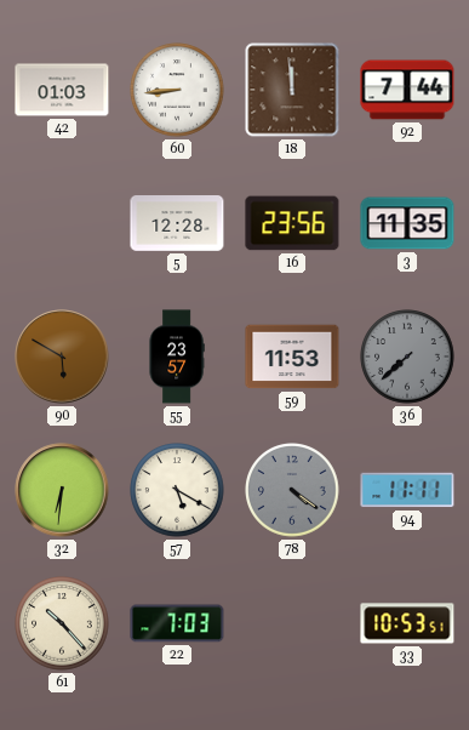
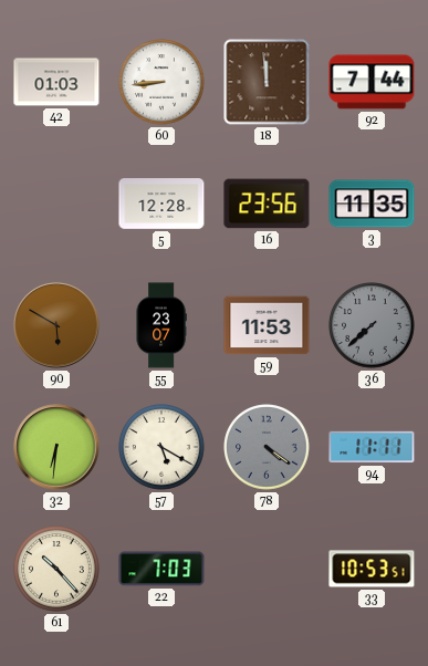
55: 23:57 -> 23:07 (161, 325)
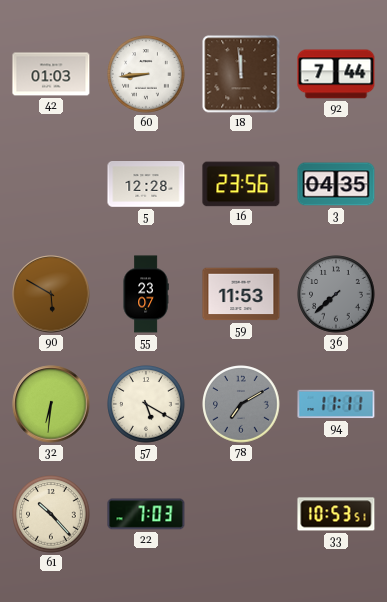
3: 11:35 -> 04:35 (336, 184)
78: 4:21 -> 7:10 (241, 404)
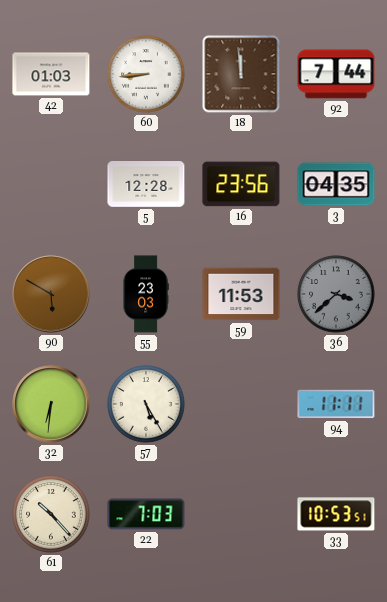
55: 23:07 -> 23:03 (146, 294)
36: 7:38 -> 3:38 (336, 294)
57: 5:20 -> 5:25 (146, 404)
78: 7:10 -> none (241, 404)
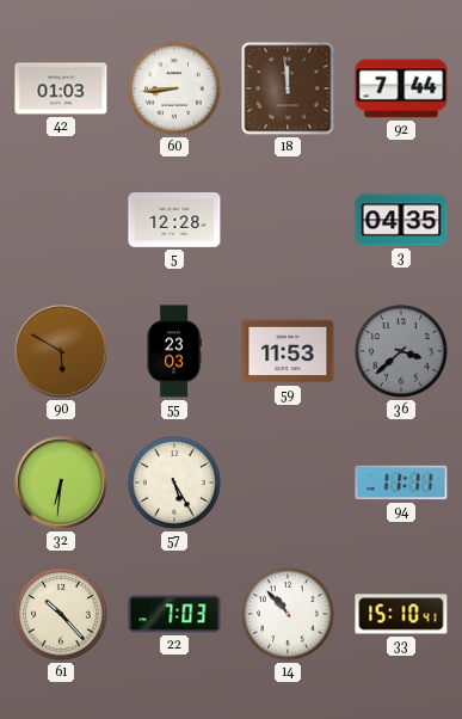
16: 23:56 -> none (241, 184)
14: none -> 10:53 (288, 614)
33: 10:53 -> 15:10 (401, 614)
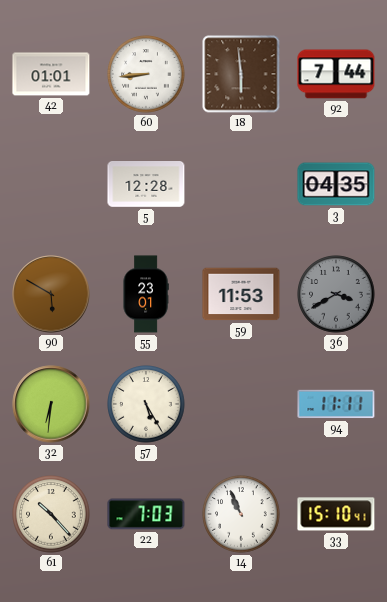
42: 01:03 -> 01:01 (51, 74)
18: 11:59 -> 5:59 (241, 74)
55: 23:03 -> 23:01 (146, 294)
36: 3:38 -> 3:40 (336, 294)
14: 10:53 -> 10:56 (241, 514)
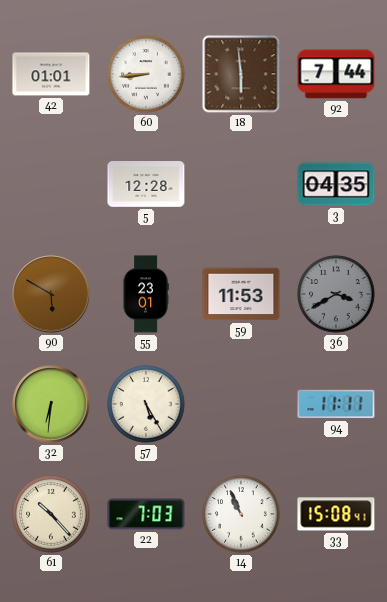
33: 15:10 -> 15:08 (336, 514)
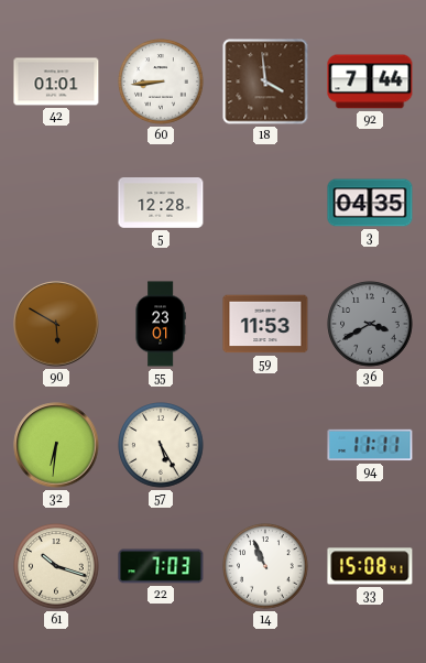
18: 5:59 -> 3:59 (265, 81)
61: 10:23 -> 10:18 (56, 566)
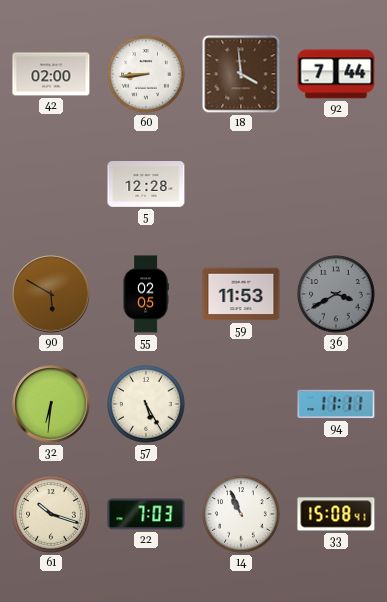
42: 01:01 -> 02:00 (51, 74)
3: 04:35 -> none (370, 203)
55: 23:01 -> 02:05 (146, 294)
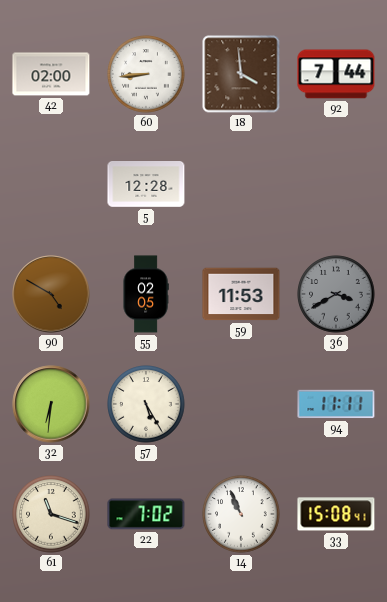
90: 5:50 -> 4:50 (51, 294)
61: 10:18 -> 11:18 (51, 514)
22: 7:03 -> 7:02 (146, 514)
